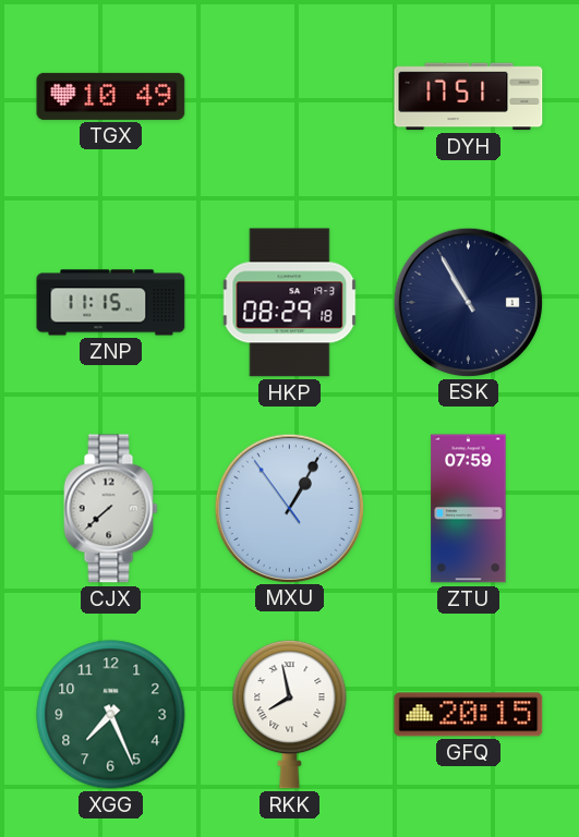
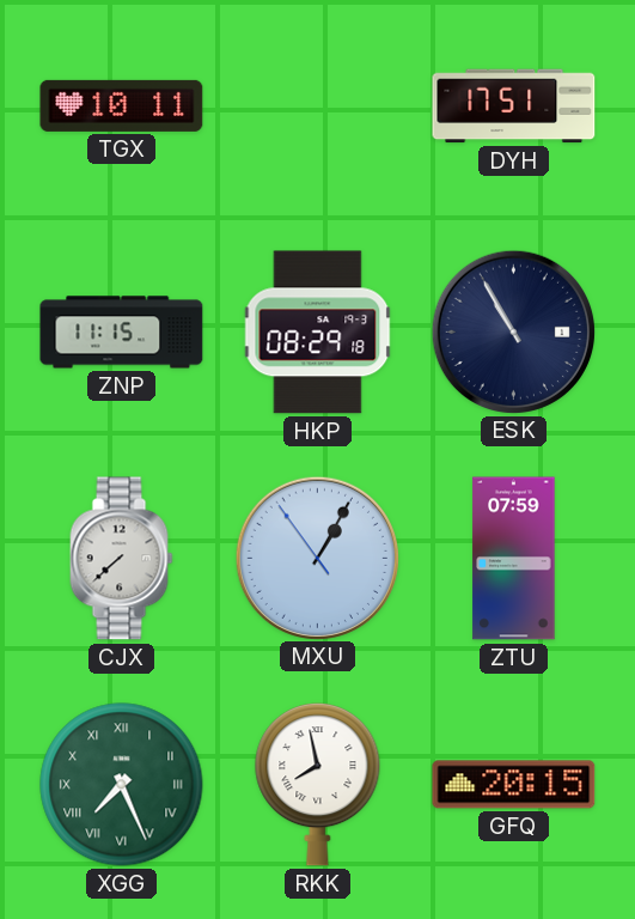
TGX: 10:49 -> 10:11 (122, 105)
XGG numerals: Arabic -> Roman (122, 785)
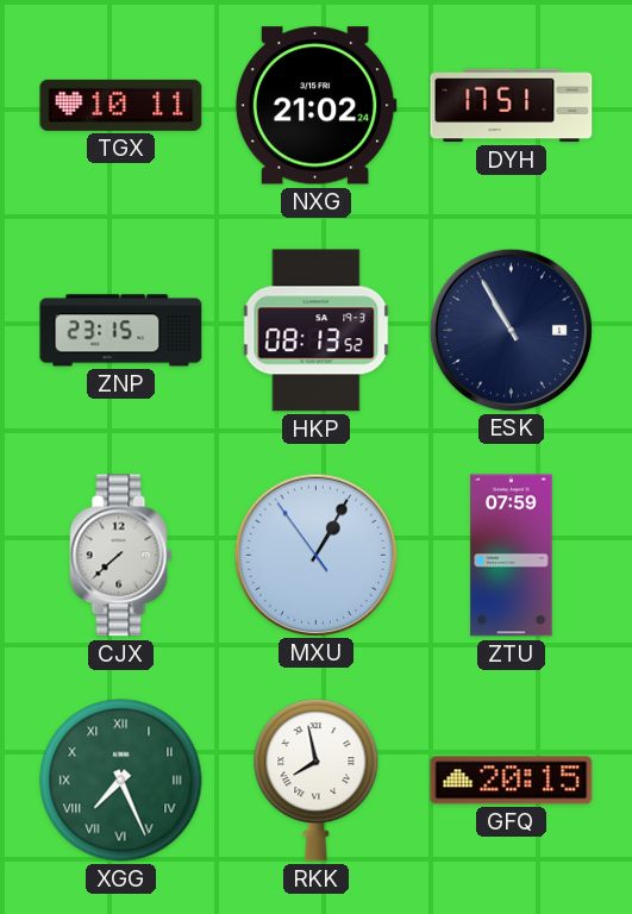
NXG: none -> 21:02 (315, 106)
ZNP: 11:15 -> 23:15 (121, 331)
HKP: 08:29 -> 08:13 (317, 331)
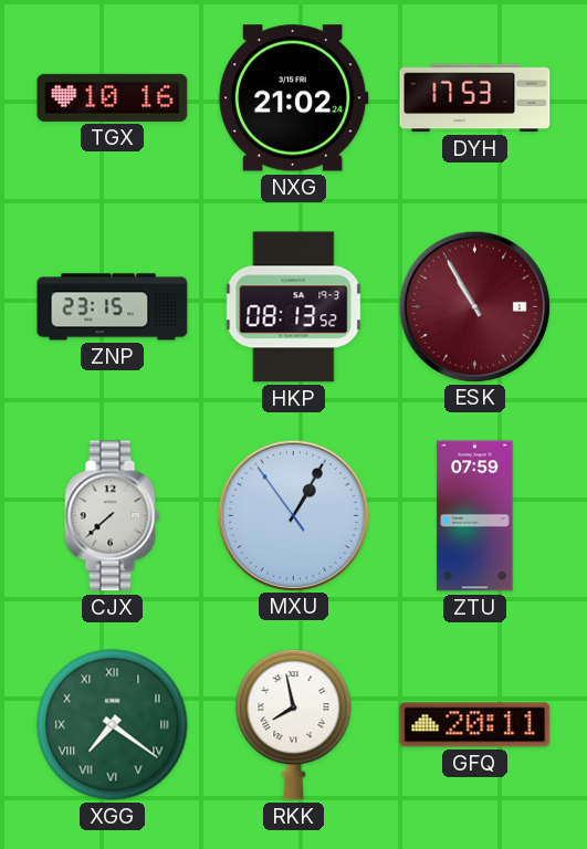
TGX: 10:11 -> 10:16 (113, 97)
DYH: 17:51 -> 17:53 (475, 98)
ESK dial: navy -> burgundy (474, 306)
XGG: 7:26 -> 7:21 (113, 725)
GFQ: 20:15 -> 20:11 (475, 725)
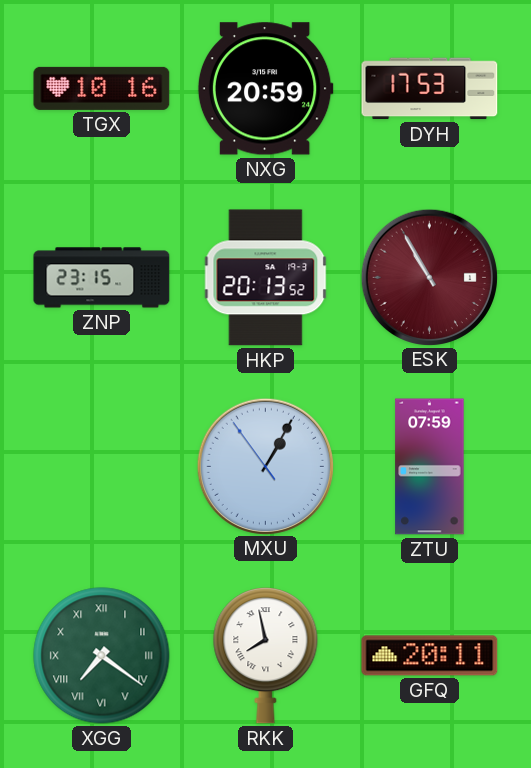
NXG: 21:02 -> 20:59 (265, 89)
HKP: 08:13 -> 20:13 (266, 278)
CJX: 7:38 -> none (113, 516)
